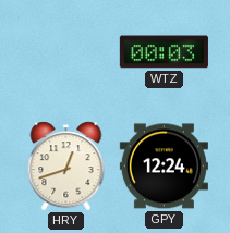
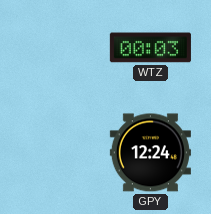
HRY: 12:42 -> none (66, 167)
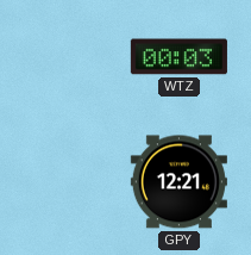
GPY: 12:24 -> 12:21 (178, 182)
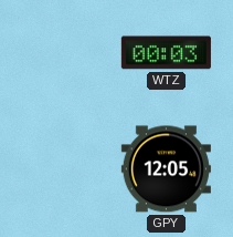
GPY: 12:21 -> 12:05 (166, 169)
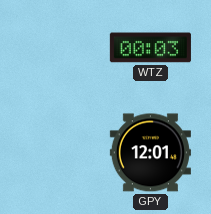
GPY: 12:05 -> 12:01 (150, 153)
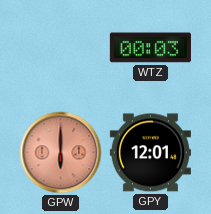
GPW: none -> 6:00 (61, 153)
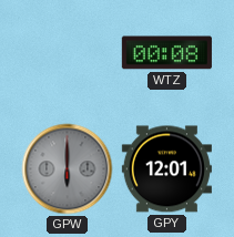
WTZ: 00:03 -> 00:08 (166, 53)
GPW dial: salmon -> grey (68, 169)
